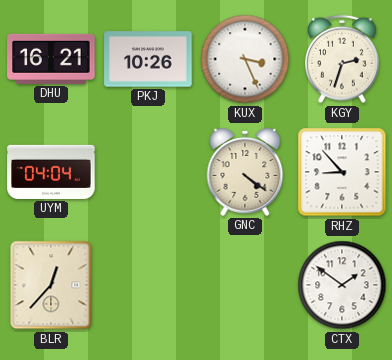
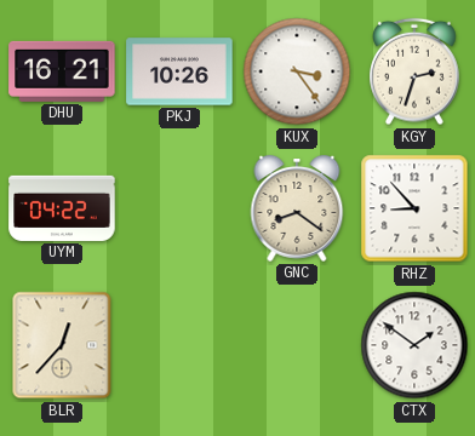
KUX: 3:26 -> 3:24 (297, 71)
UYM: 04:04 -> 04:22 (62, 208)
GNC: 4:21 -> 8:21 (297, 210)
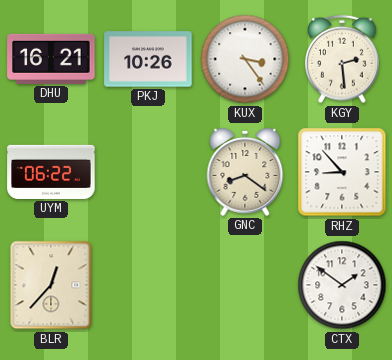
KGY: 2:33 -> 2:29 (342, 59)
UYM: 04:22 -> 06:22 (51, 172)
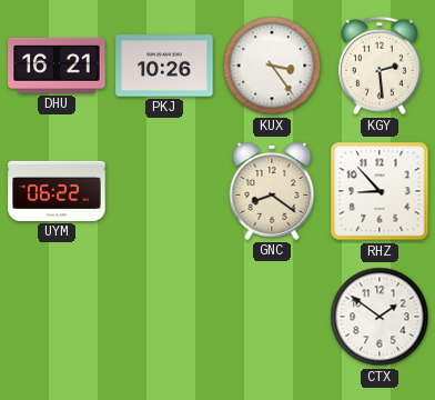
BLR: 12:37 -> none (51, 285)
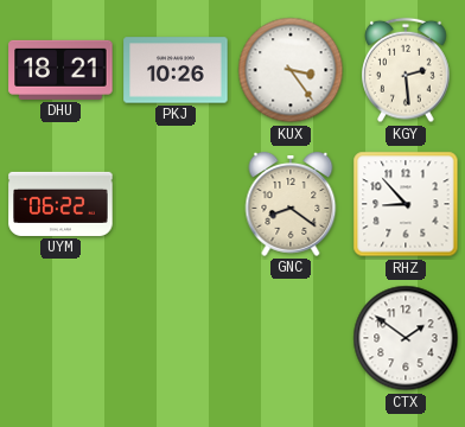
DHU: 16:21 -> 18:21 (60, 70)
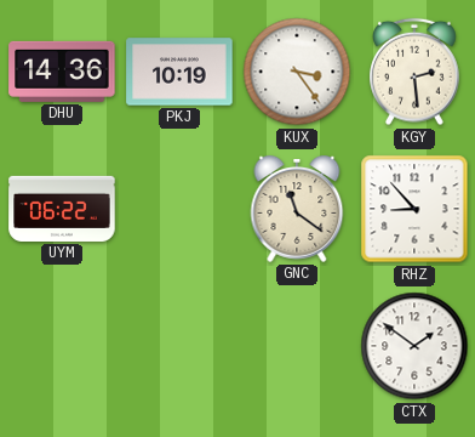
DHU: 18:21 -> 14:36 (62, 72)
PKJ: 10:26 -> 10:19 (179, 72)
GNC: 8:21 -> 11:21 (297, 210)
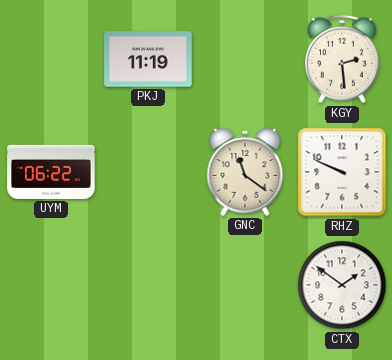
DHU: 14:36 -> none (62, 72)
PKJ: 10:19 -> 11:19 (148, 59)
KUX: 3:24 -> none (297, 72)
RHZ: 8:53 -> 9:49 (342, 172)
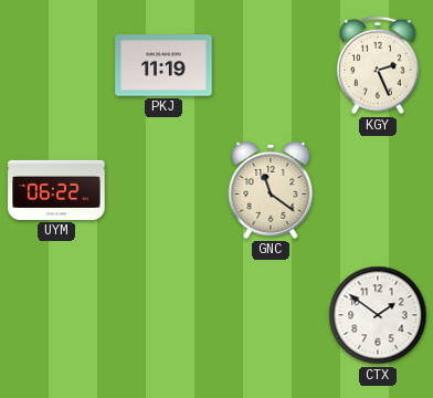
KGY: 2:29 -> 2:26 (378, 65)
RHZ: 9:49 -> none (342, 172)
